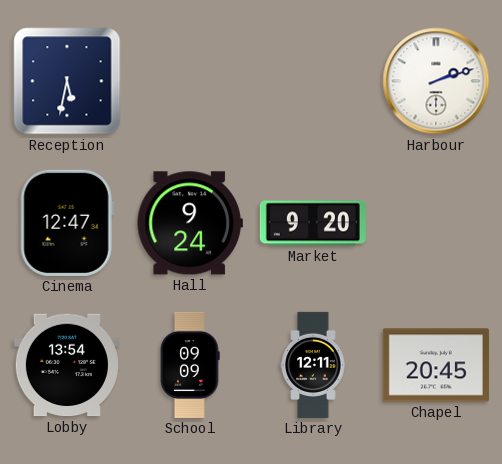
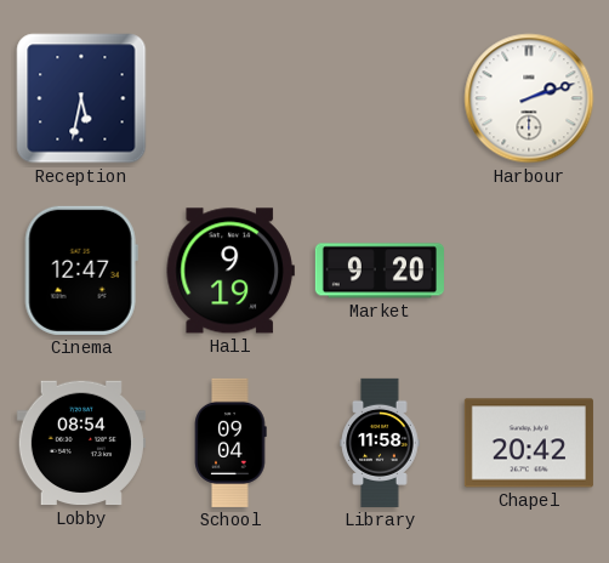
Hall: 9:24 -> 9:19 (230, 271)
Lobby: 13:54 -> 08:54 (81, 443)
School: 09:09 -> 09:04 (230, 443)
Library: 12:11 -> 11:58 (380, 443)
Chapel: 20:45 -> 20:42 (529, 443)
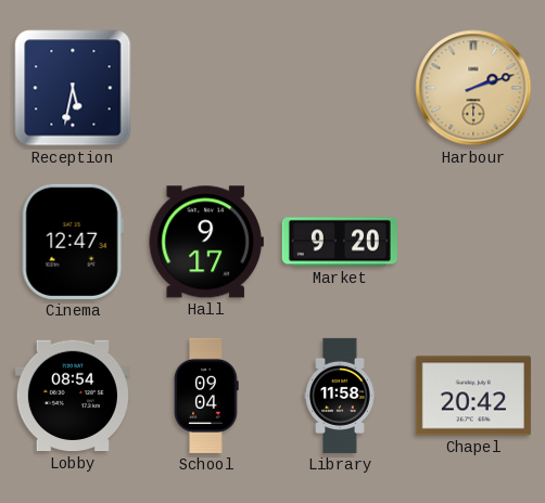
Harbour dial: white -> champagne (473, 88)
Hall: 9:19 -> 9:17 (206, 242)
